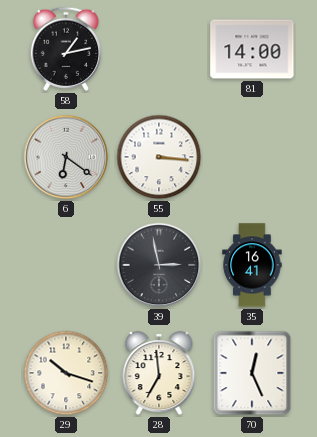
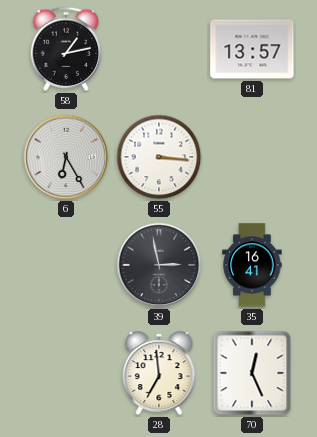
81: 14:00 -> 13:57 (252, 49)
6: 6:21 -> 6:25 (66, 157)
29: 10:18 -> none (66, 373)
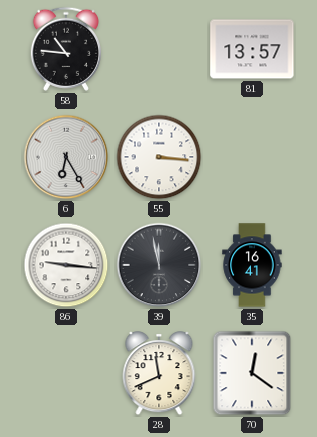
58: 1:13 -> 10:46 (66, 49)
86: none -> 9:16 (66, 265)
39: 2:58 -> 11:58 (159, 265)
28: 6:59 -> 11:41 (159, 374)
70: 12:26 -> 12:21 (252, 373)
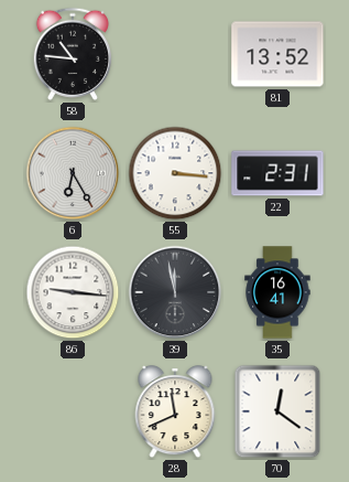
81: 13:57 -> 13:52 (277, 54)
22: none -> 2:31 (277, 173)
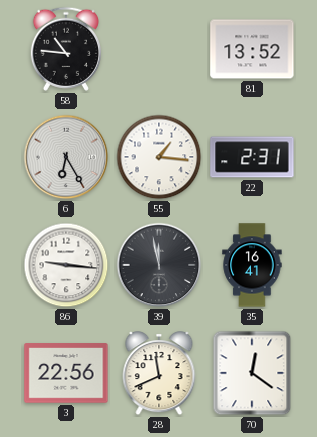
55: 3:16 -> 1:16 (159, 157)
3: none -> 22:56 (66, 373)
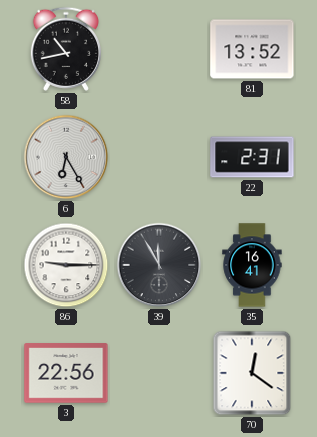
58: 10:46 -> 10:43 (66, 49)
55: 1:16 -> none (159, 157)
86: 9:16 -> 9:15 (66, 265)
39: 11:58 -> 11:55 (159, 265)
28: 11:41 -> none (159, 374)
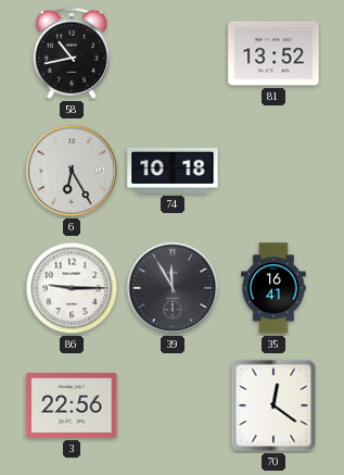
74: none -> 10:18 (173, 171)
22: 2:31 -> none (252, 157)
